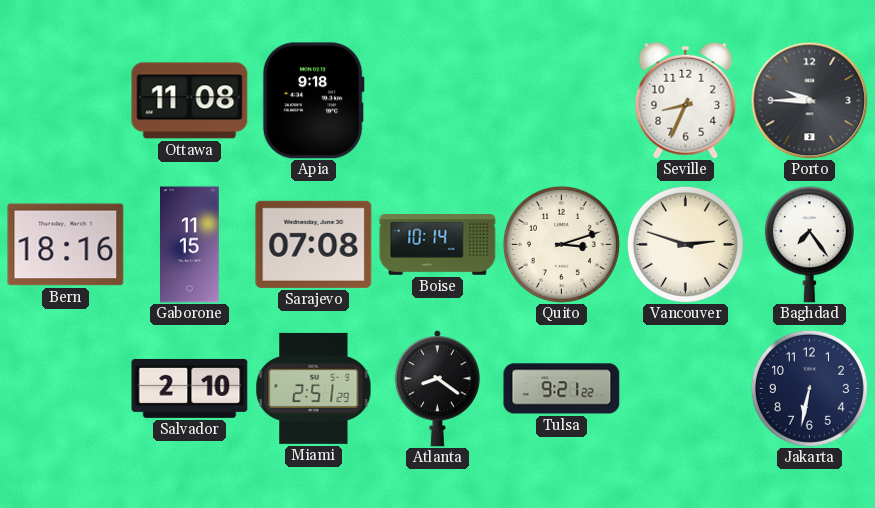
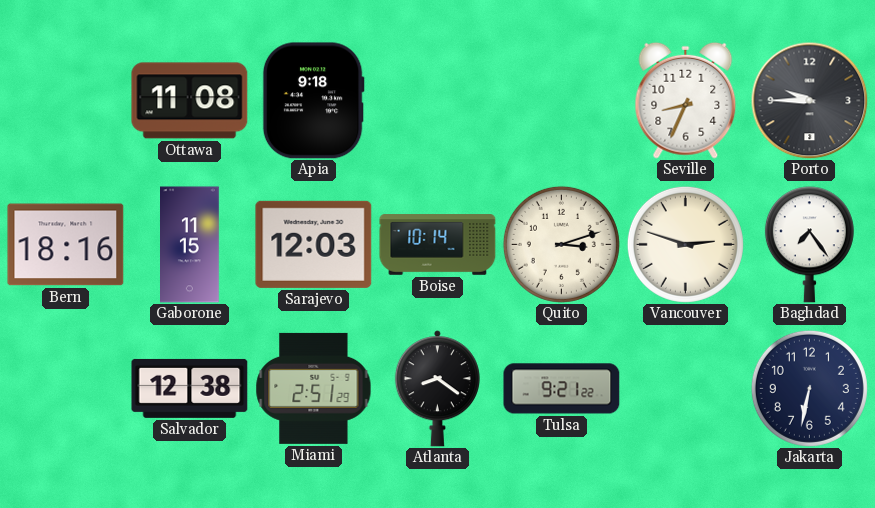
Sarajevo: 07:08 -> 12:03 (314, 244)
Salvador: 2:10 -> 12:38 (190, 388)
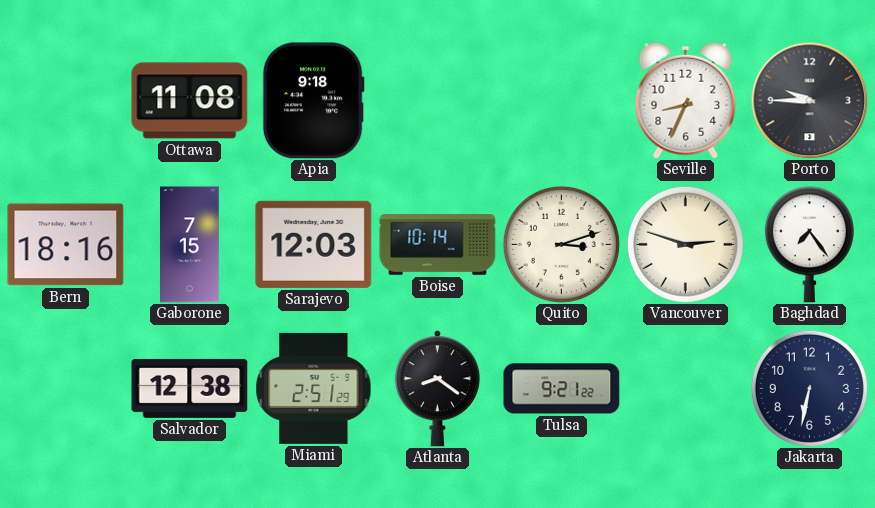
Gaborone: 11:15 -> 7:15 (190, 245)
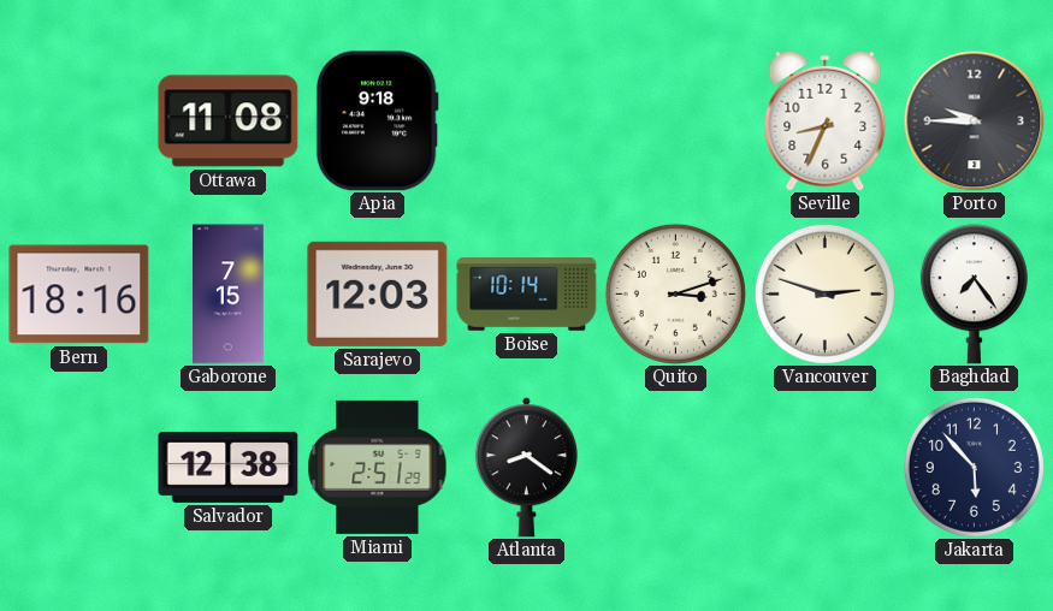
Tulsa: 9:21 -> none (562, 389)
Jakarta: 6:32 -> 5:53 (974, 467)
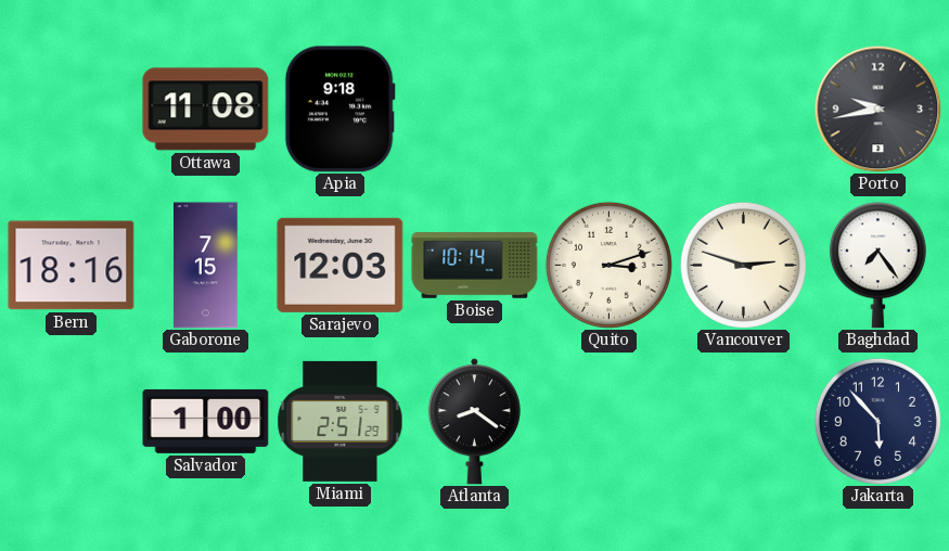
Seville: 8:34 -> none (826, 120)
Porto: 9:45 -> 9:43 (877, 108)
Salvador: 12:38 -> 1:00 (206, 421)
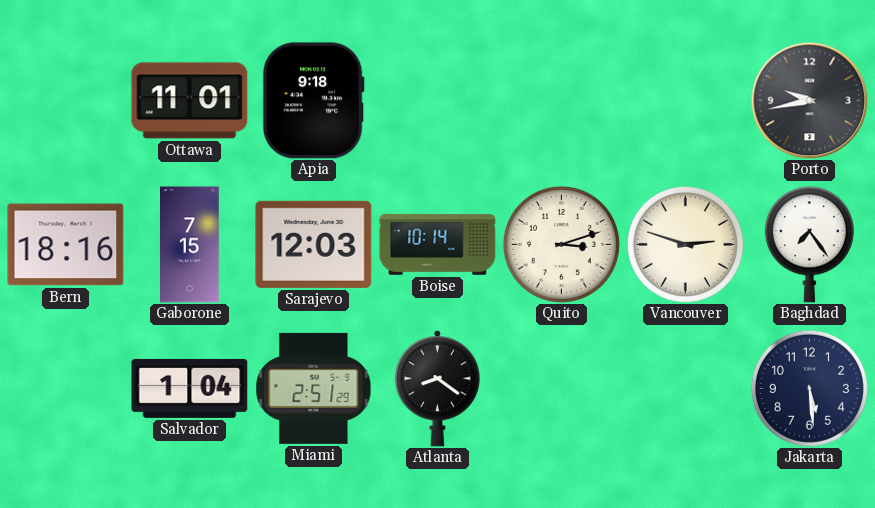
Ottawa: 11:08 -> 11:01 (190, 101)
Salvador: 1:00 -> 1:04 (190, 388)
Jakarta: 5:53 -> 5:29 (809, 388)
